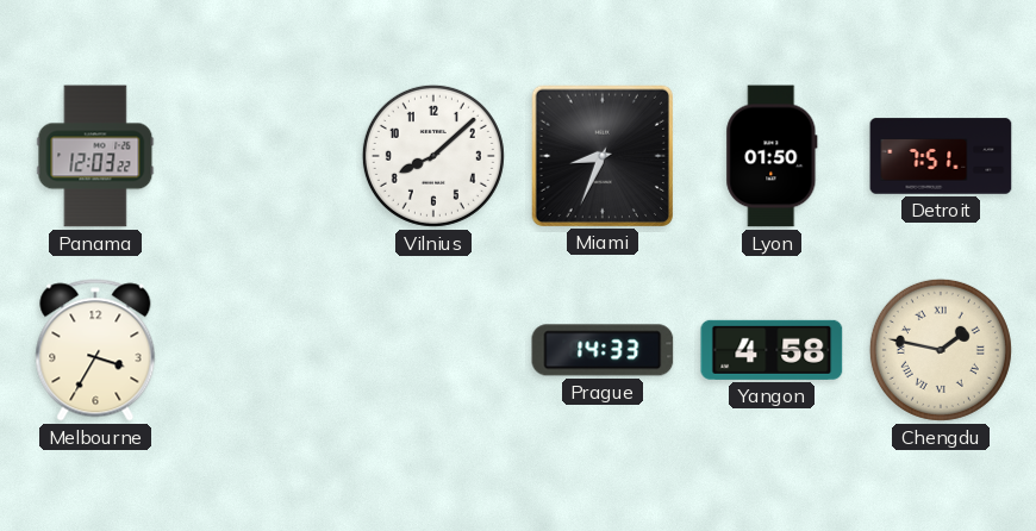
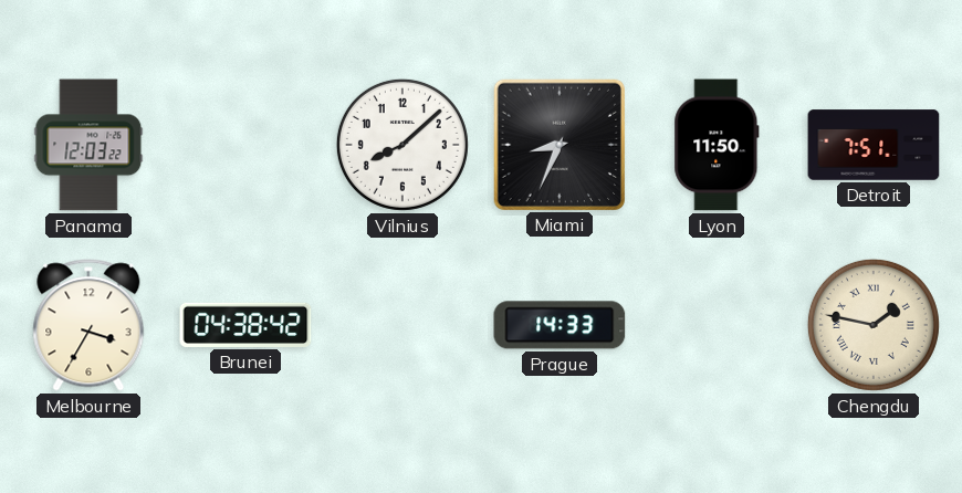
Lyon: 01:50 -> 11:50 (717, 145)
Brunei: none -> 04:38 (245, 325)
Yangon: 4:58 -> none (772, 350)
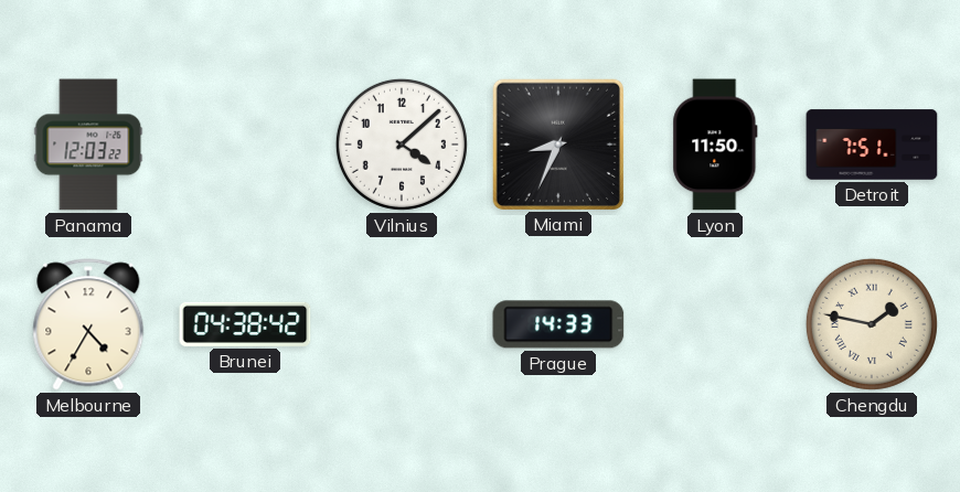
Vilnius: 8:08 -> 4:08 (402, 145)
Melbourne: 3:35 -> 4:35 (88, 324)
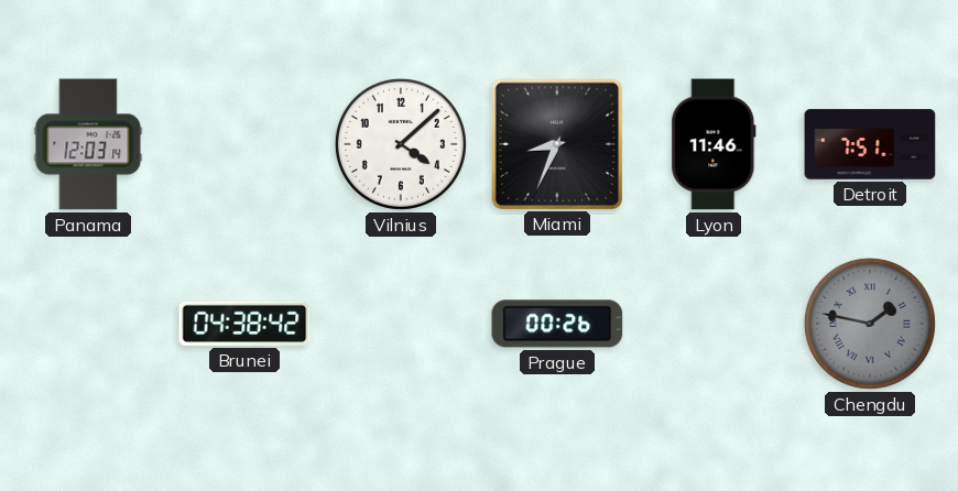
Panama: 12:03:22 -> 12:03:14 (88, 144)
Lyon: 11:50 -> 11:46 (714, 144)
Melbourne: 4:35 -> none (88, 324)
Prague: 14:33 -> 00:26 (557, 324)
Chengdu dial: cream -> grey (870, 324)
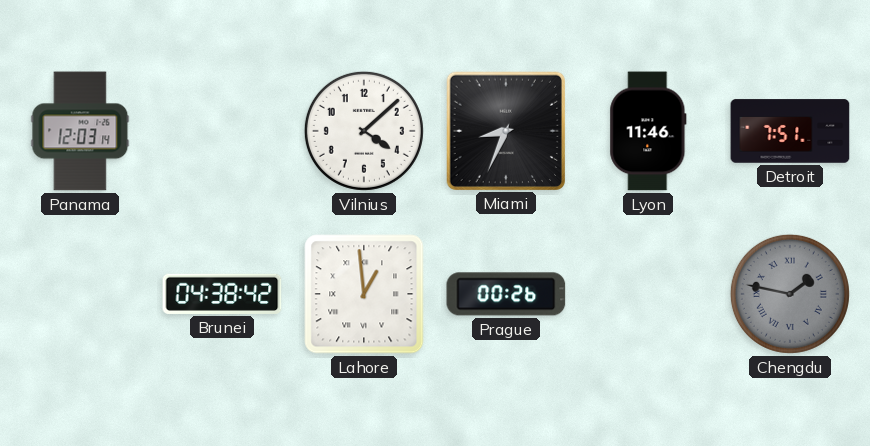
Lahore: none -> 12:59 (364, 294)
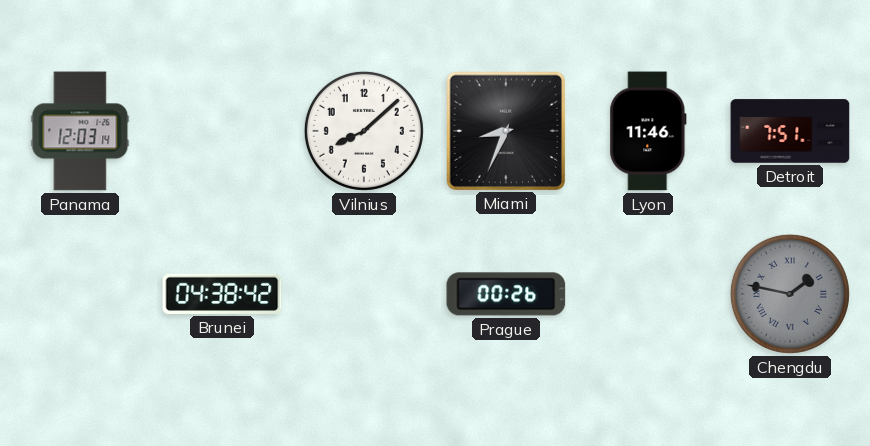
Vilnius: 4:08 -> 8:08 (364, 131)
Lahore: 12:59 -> none (364, 294)
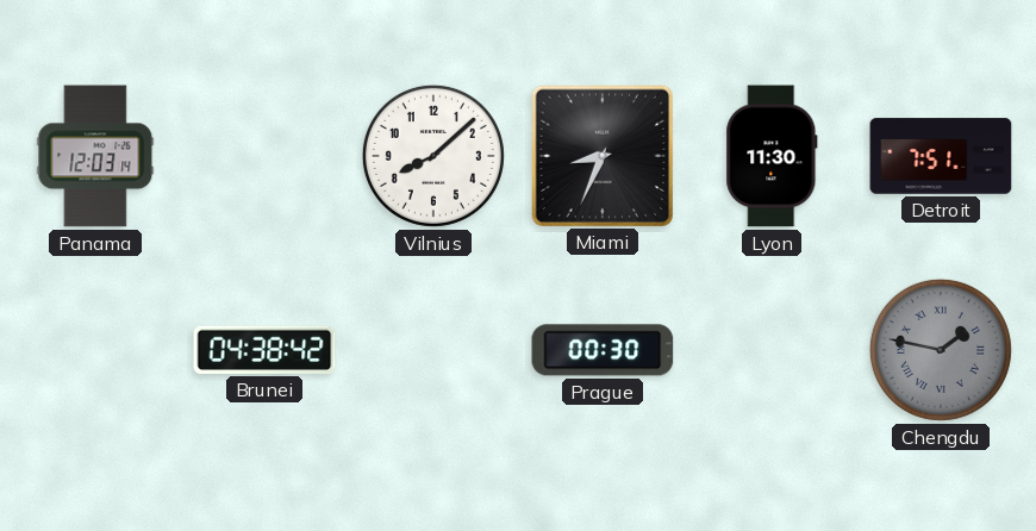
Lyon: 11:46 -> 11:30 (772, 156)
Prague: 00:26 -> 00:30 (603, 350)
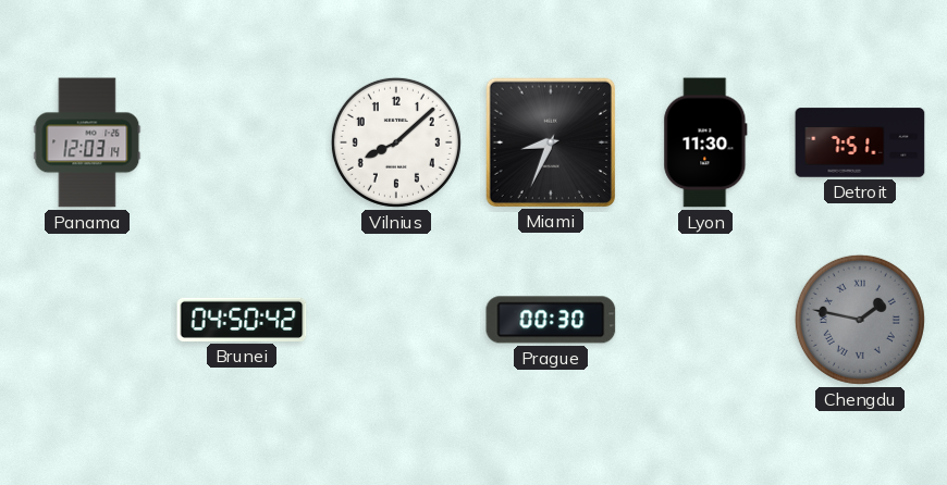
Brunei: 04:38 -> 04:50 (242, 320)
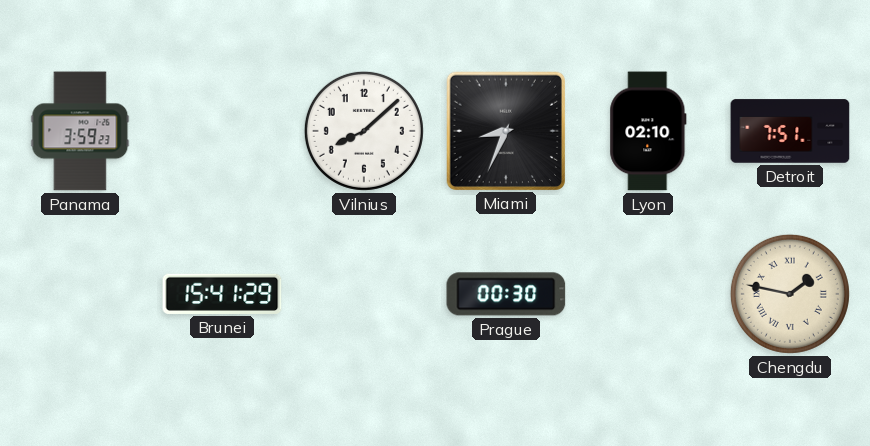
Panama: 12:03 -> 3:59 (80, 131)
Lyon: 11:30 -> 02:10 (648, 131)
Brunei: 04:50 -> 15:41 (222, 294)
Chengdu dial: grey -> cream (790, 294)
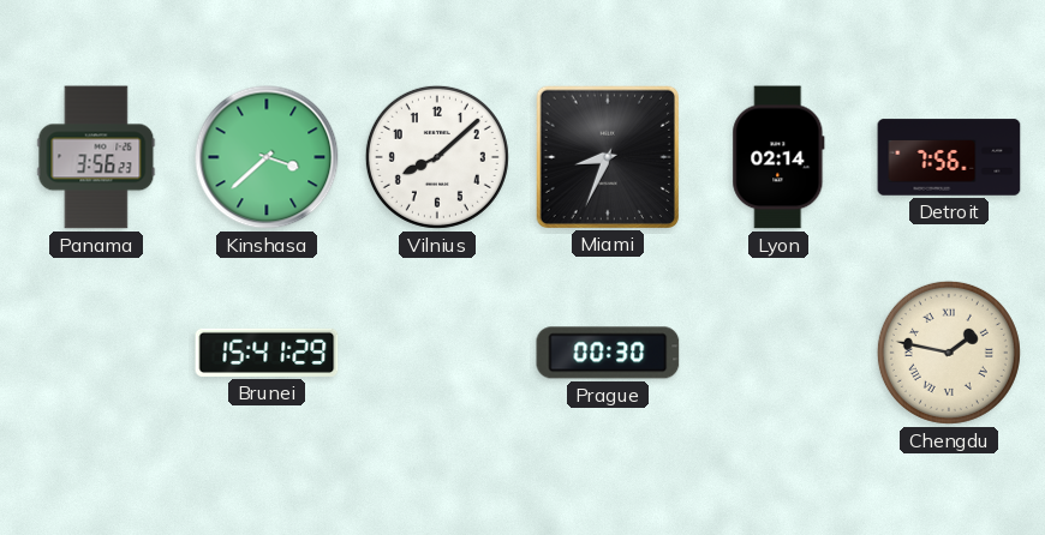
Panama: 3:59 -> 3:56 (96, 157)
Kinshasa: none -> 3:38 (267, 157)
Lyon: 02:10 -> 02:14 (778, 157)
Detroit: 7:51 -> 7:56 (949, 157)
